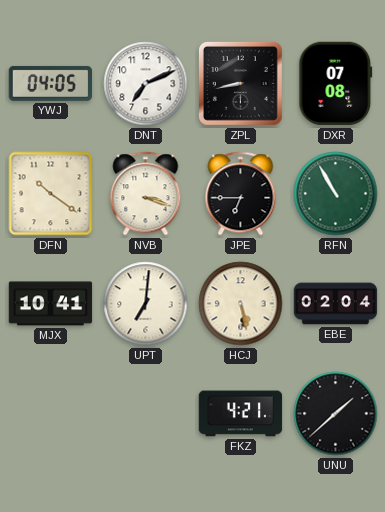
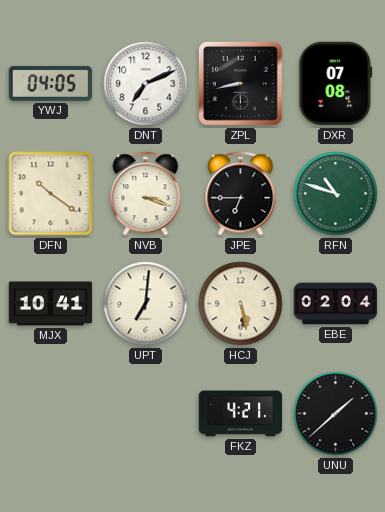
RFN: 10:55 -> 10:48 (336, 194)
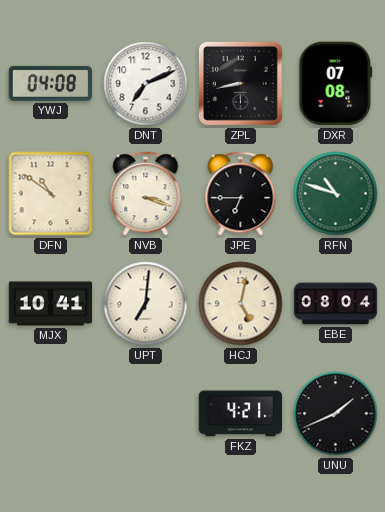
YWJ: 04:05 -> 04:08 (51, 83)
DFN: 10:21 -> 10:51 (51, 194)
HCJ: 5:28 -> 5:02 (241, 304)
EBE: 02:04 -> 08:04 (336, 304)
UNU: 1:38 -> 1:41 (336, 414)
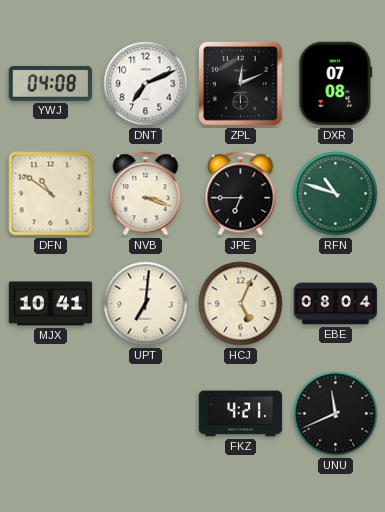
ZPL: 8:43 -> 12:11 (240, 83)
HCJ: 5:02 -> 5:04 (241, 304)
UNU: 1:41 -> 11:41 (336, 414)
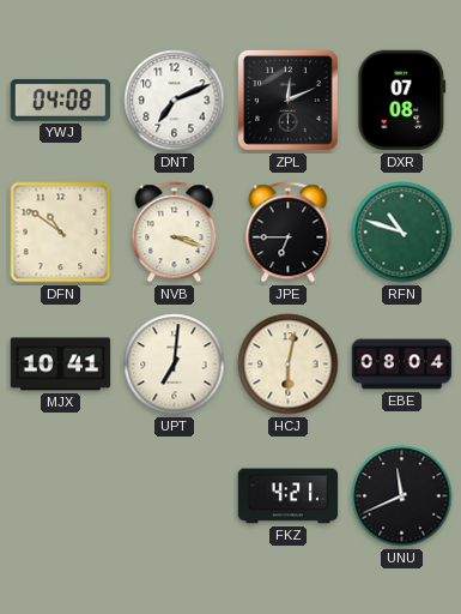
HCJ: 5:04 -> 6:02 (289, 365)
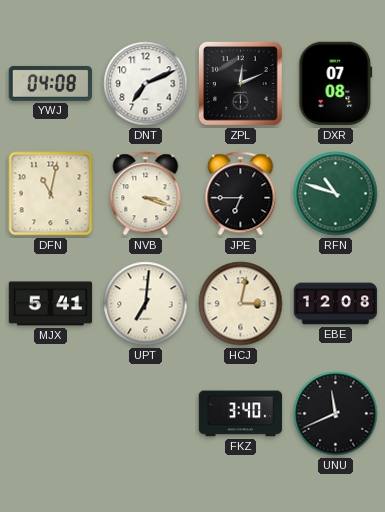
DFN: 10:51 -> 11:02 (51, 194)
MJX: 10:41 -> 5:41 (51, 304)
HCJ: 6:02 -> 3:02 (241, 304)
EBE: 08:04 -> 12:08 (336, 304)
FKZ: 4:21 -> 3:40 (241, 414)
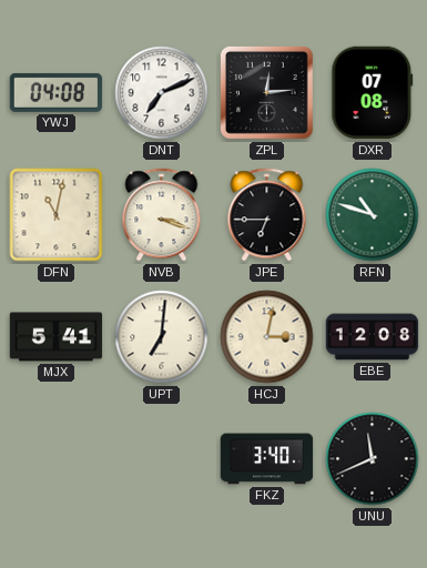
ZPL: 12:11 -> 12:14 (266, 92)
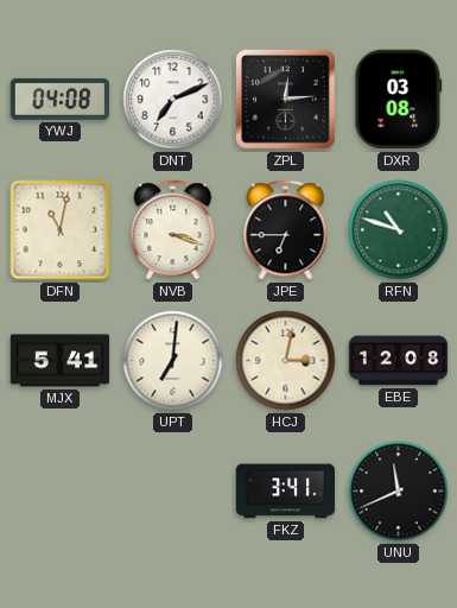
DXR: 07:08 -> 03:08 (399, 100)
FKZ: 3:40 -> 3:41 (286, 492)
